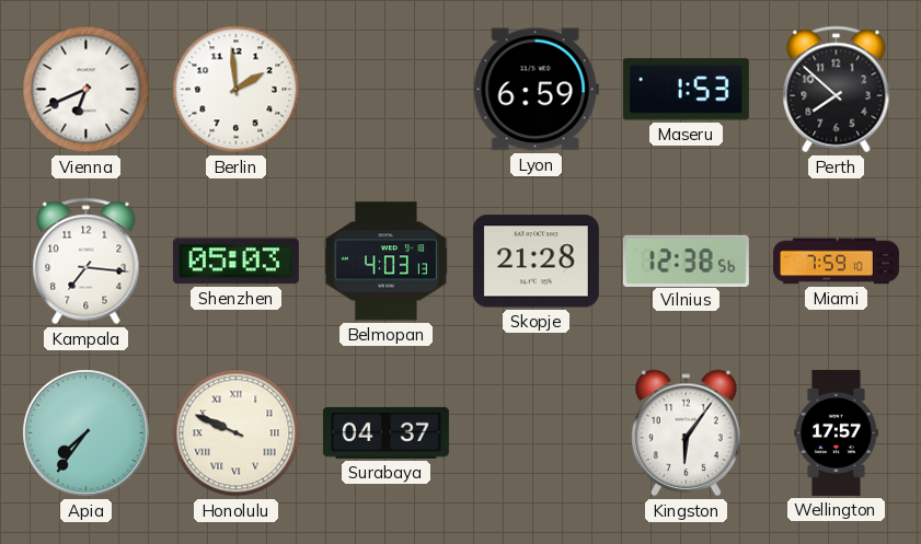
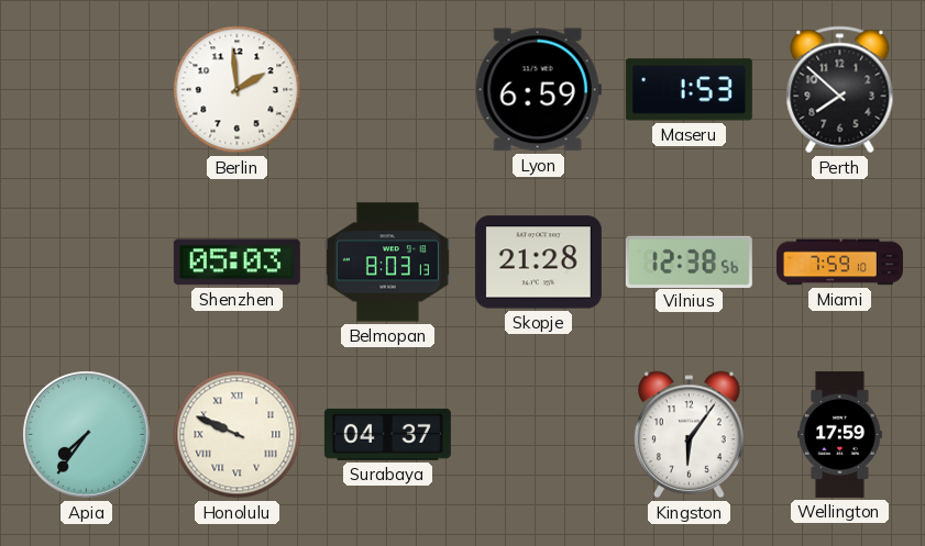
Vienna: 6:41 -> none (87, 90)
Kampala: 7:16 -> none (87, 262)
Belmopan: 4:03 -> 8:03 (387, 263)
Wellington: 17:57 -> 17:59 (840, 434)
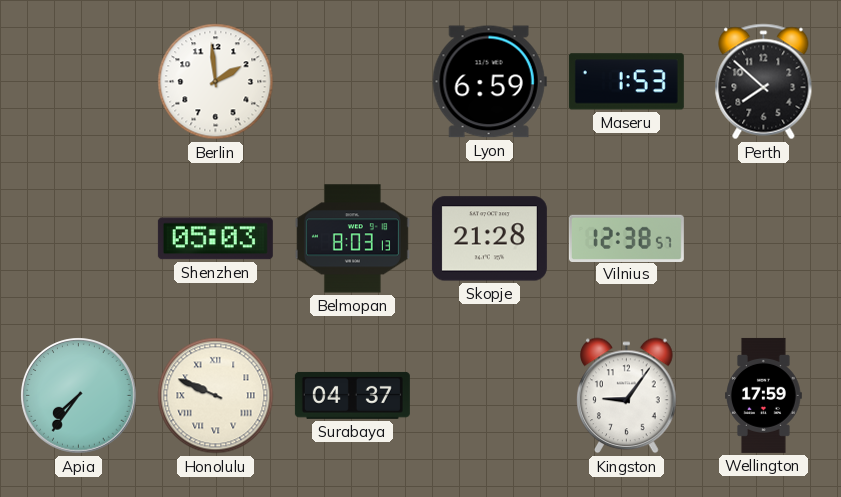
Vilnius: 12:38:56 -> 12:38:57 (626, 238)
Miami: 7:59 -> none (839, 263)
Kingston: 6:06 -> 9:06 (627, 396)
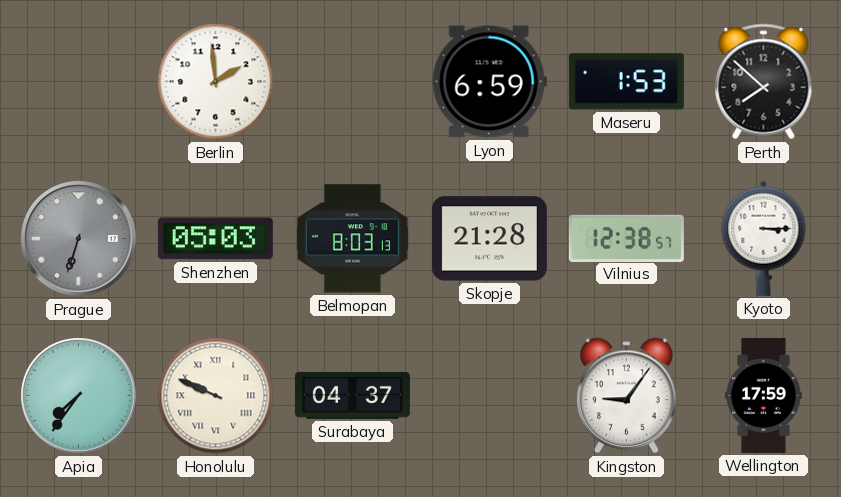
Prague: none -> 6:33 (79, 239)
Kyoto: none -> 3:15 (764, 238)
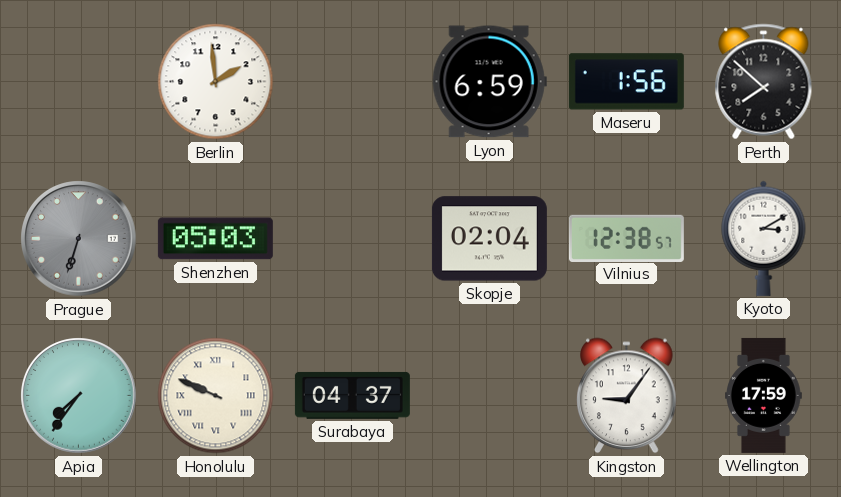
Maseru: 1:53 -> 1:56 (626, 82)
Belmopan: 8:03 -> none (352, 239)
Skopje: 21:28 -> 02:04 (489, 239)
Kyoto: 3:15 -> 3:10 (764, 238)
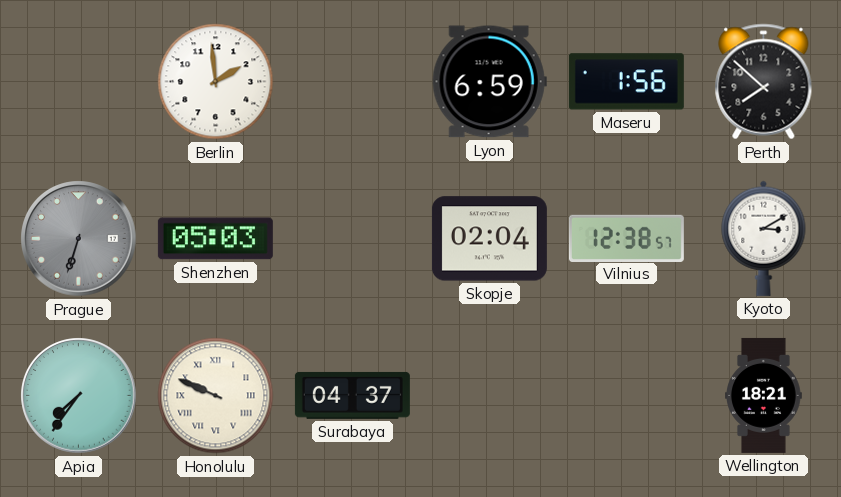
Kingston: 9:06 -> none (627, 396)
Wellington: 17:59 -> 18:21 (764, 395)
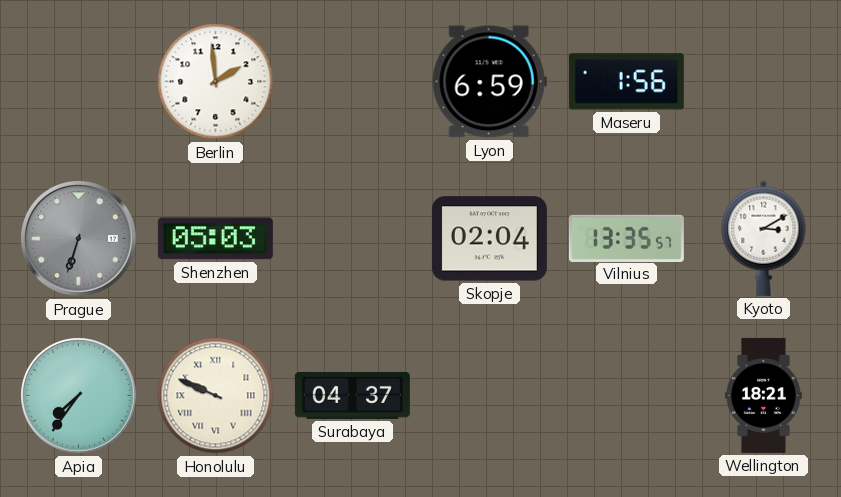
Perth: 7:52 -> none (764, 82)
Vilnius: 12:38 -> 13:35 (626, 238)
